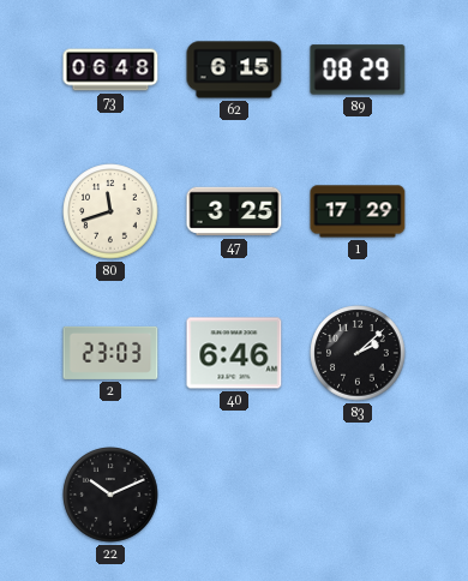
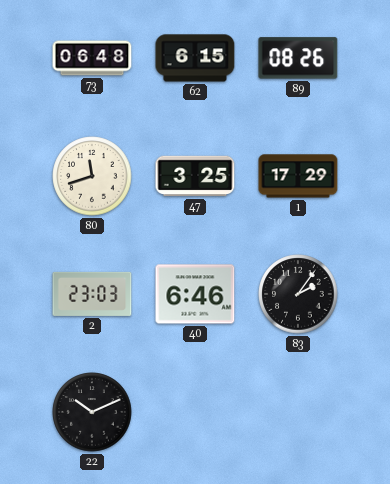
89: 08:29 -> 08:26 (298, 58)
83: 2:08 -> 2:06 (298, 294)
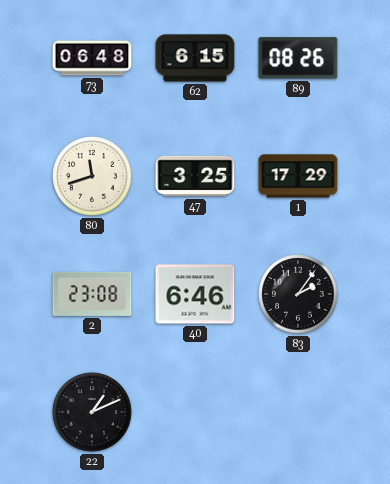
2: 23:03 -> 23:08 (92, 294)
22: 10:11 -> 1:11 (92, 412)
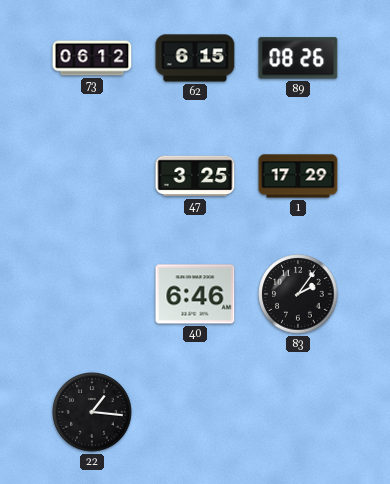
73: 06:48 -> 06:12 (92, 58)
80: 11:42 -> none (92, 176)
2: 23:08 -> none (92, 294)
22: 1:11 -> 1:16 (92, 412)
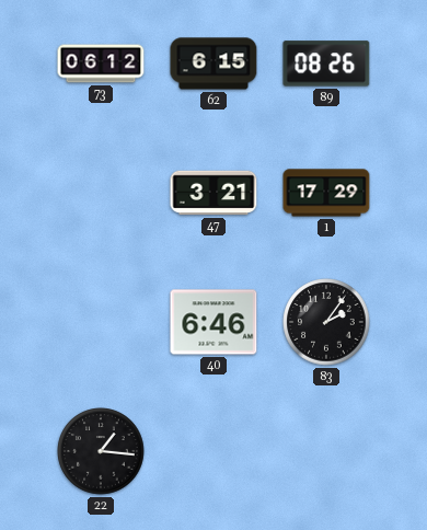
47: 3:25 -> 3:21 (214, 193)
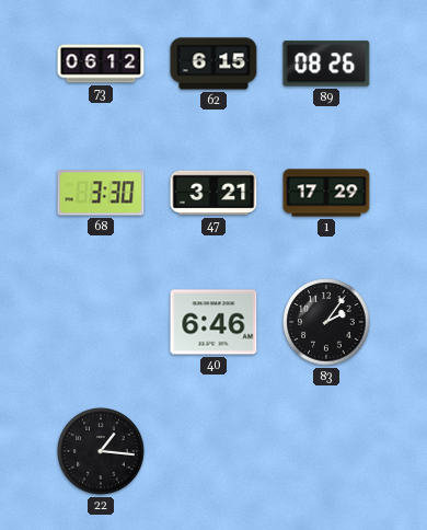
68: none -> 3:30 (101, 193)
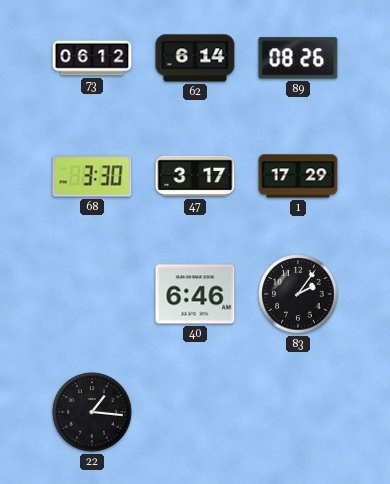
62: 6:15 -> 6:14 (195, 58)
47: 3:21 -> 3:17 (195, 176)
